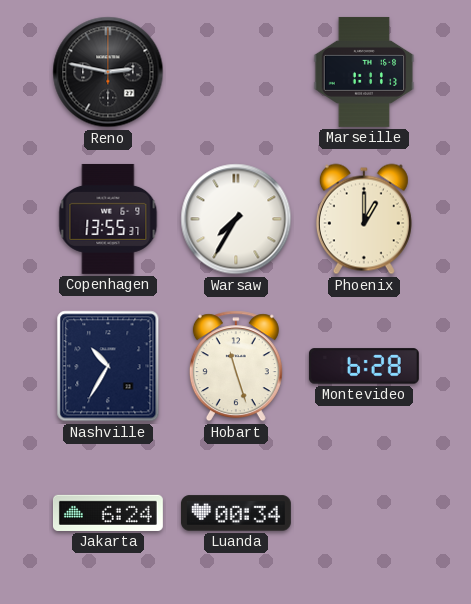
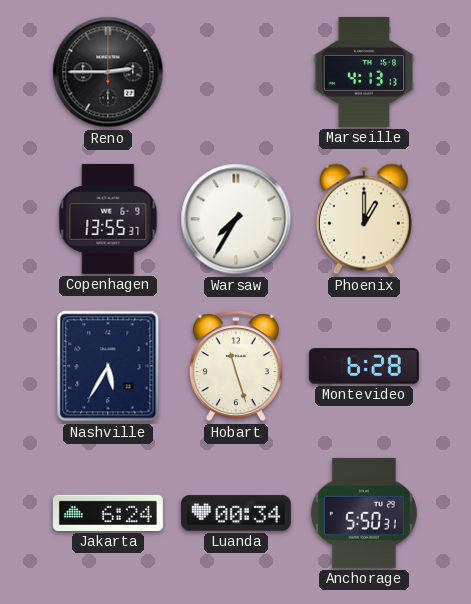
Reno: 2:47 -> 2:45 (108, 72)
Marseille: 1:11 -> 4:13 (364, 72)
Nashville: 10:35 -> 5:35 (108, 366)
Anchorage: none -> 5:50 (364, 513)
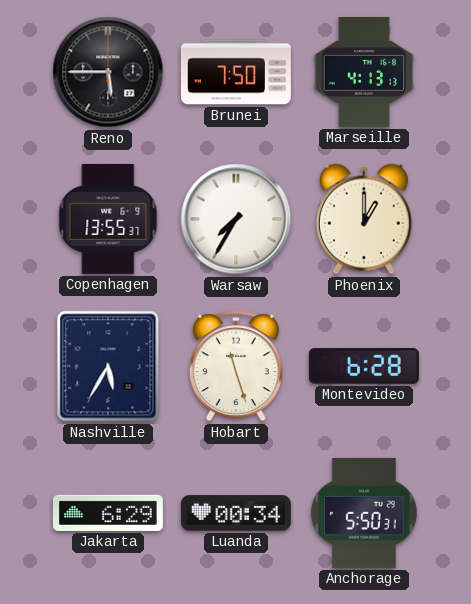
Reno: 2:45 -> 5:45 (108, 72)
Brunei: none -> 7:50 (236, 72)
Jakarta: 6:24 -> 6:29 (108, 513)
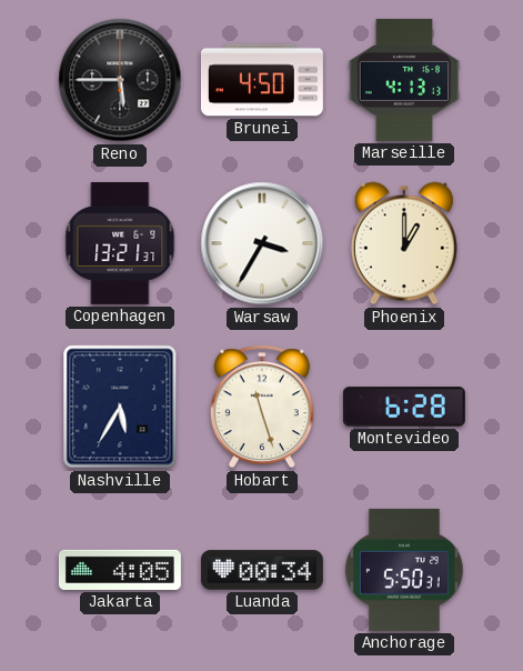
Brunei: 7:50 -> 4:50 (262, 80)
Copenhagen: 13:55 -> 13:21 (120, 243)
Warsaw: 7:35 -> 3:35 (262, 243)
Jakarta: 6:29 -> 4:05 (120, 570)
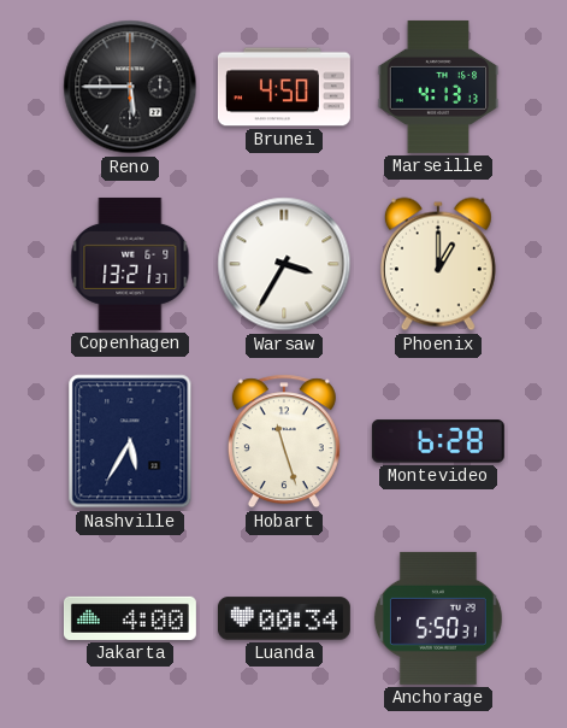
Jakarta: 4:05 -> 4:00 (130, 618)
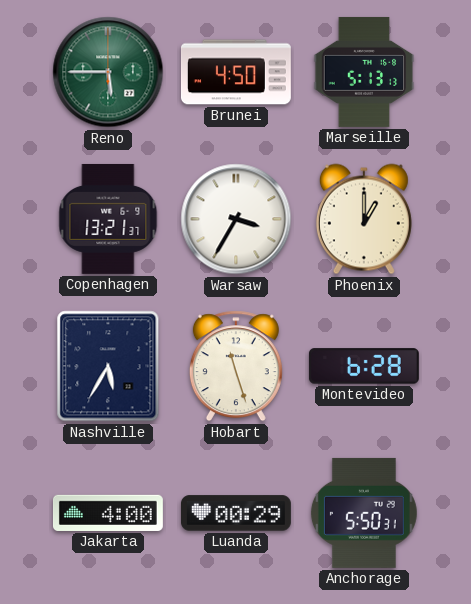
Reno dial: black -> green (108, 72)
Marseille: 4:13 -> 5:13 (364, 72)
Luanda: 00:34 -> 00:29 (236, 513)
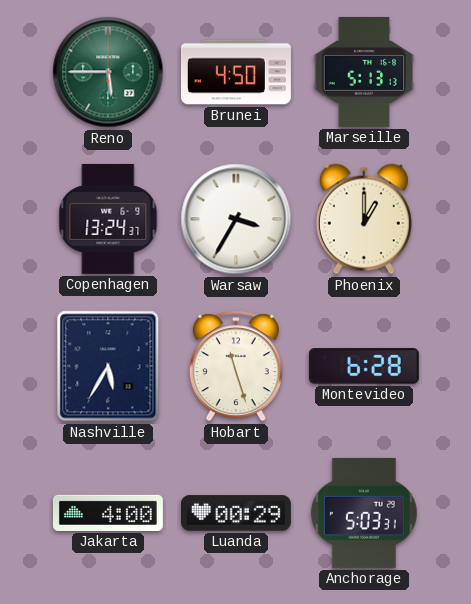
Copenhagen: 13:21 -> 13:24 (108, 219)
Anchorage: 5:50 -> 5:03 (364, 513)
